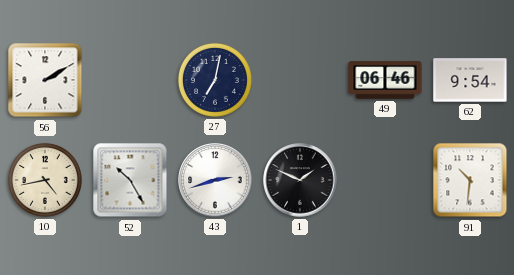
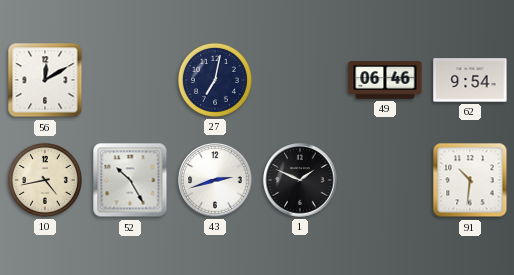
56: 2:10 -> 12:10 (45, 80)
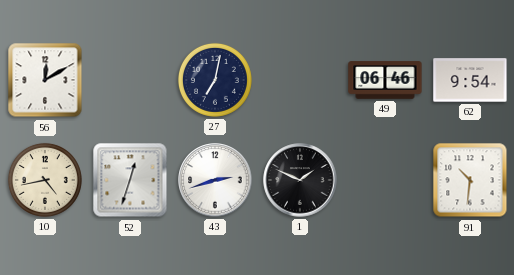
52: 10:25 -> 12:33 (130, 180)
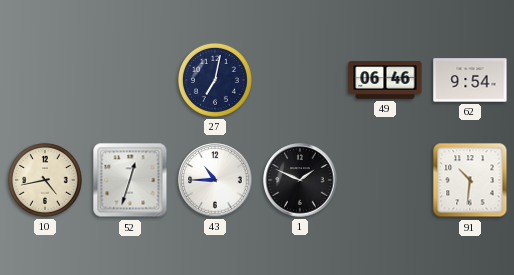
56: 12:10 -> none (45, 80)
43: 2:42 -> 10:45 (215, 180)
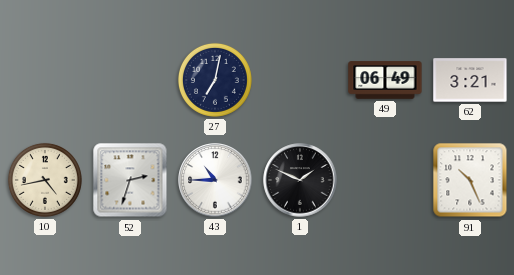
49: 06:46 -> 06:49 (385, 80)
62: 9:54 -> 3:21 (470, 80)
52: 12:33 -> 2:33 (130, 180)
91: 10:31 -> 10:26 (470, 180)
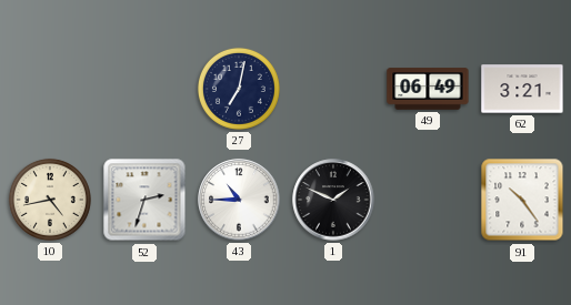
91: 10:26 -> 10:24 (522, 200)
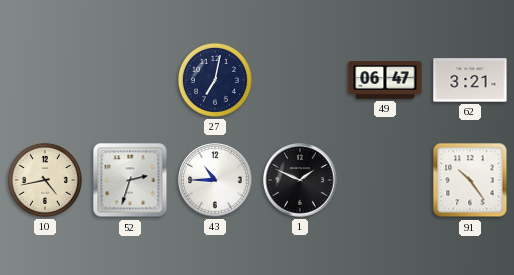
49: 06:49 -> 06:47 (385, 80)
